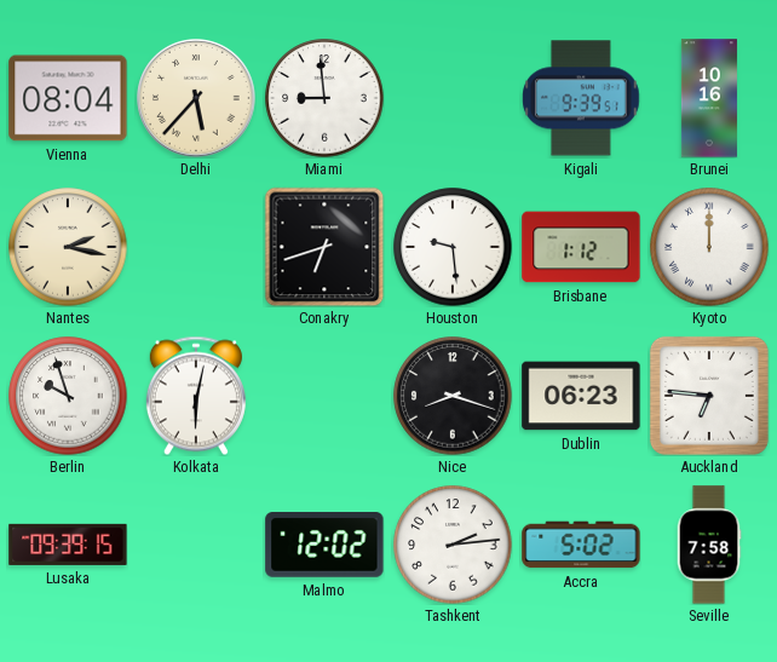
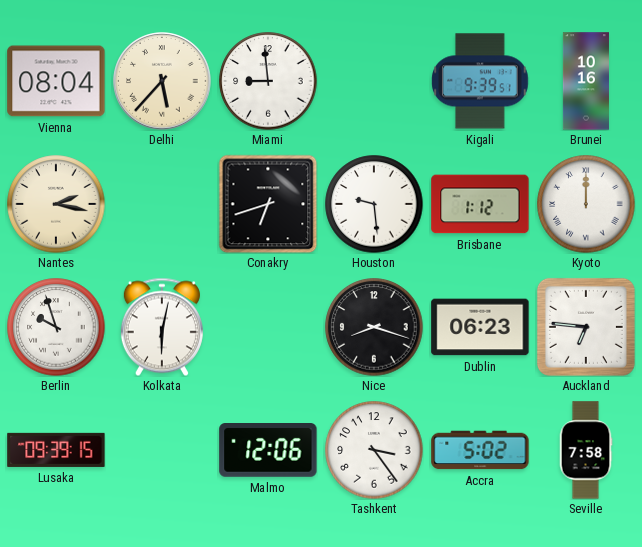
Malmo: 12:02 -> 12:06 (268, 451)
Tashkent: 2:14 -> 3:24 (374, 450)
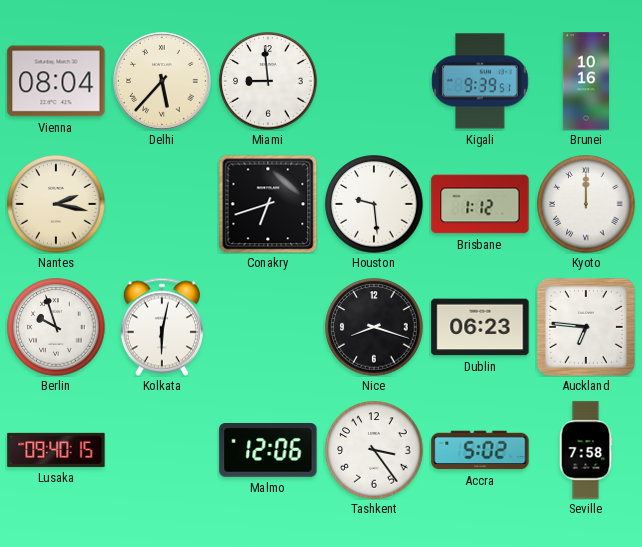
Lusaka: 09:39 -> 09:40 (56, 450)
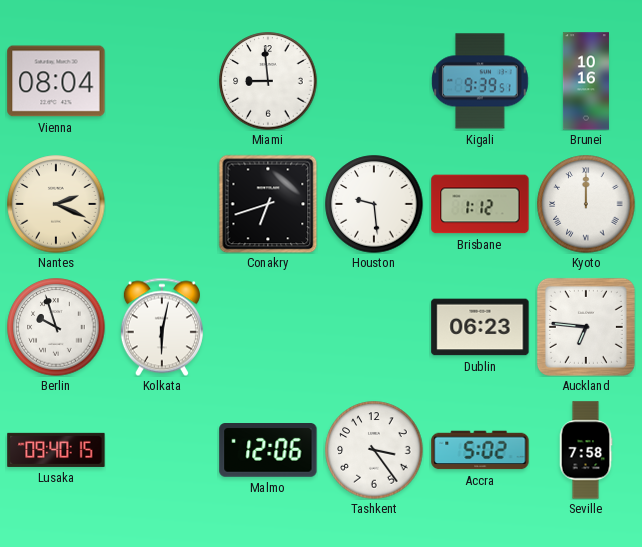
Delhi: 5:37 -> none (162, 81)
Nantes: 2:17 -> 2:19 (56, 204)
Nice: 8:18 -> none (374, 327)
